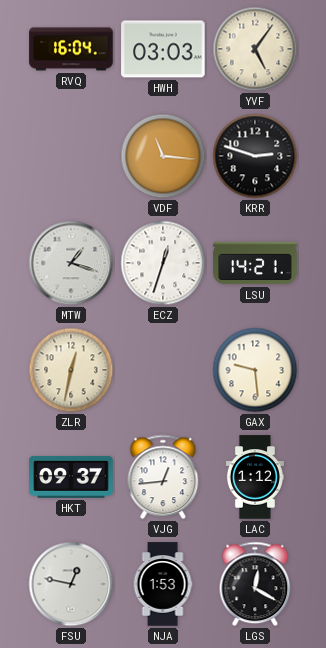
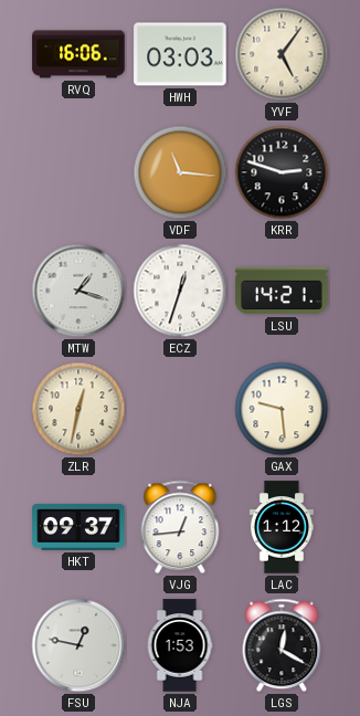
RVQ: 16:04 -> 16:06 (78, 54)
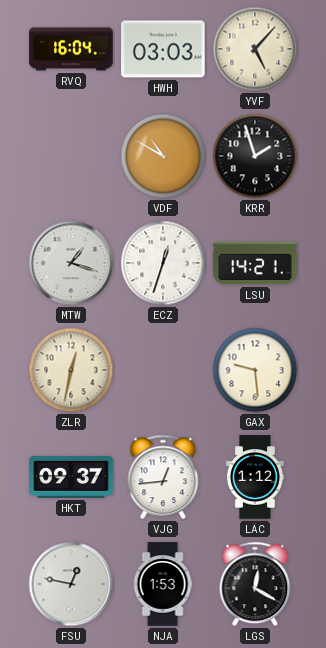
RVQ: 16:06 -> 16:04 (71, 49)
YVF: 5:06 -> 5:07 (255, 49)
VDF: 11:16 -> 10:50 (163, 156)
KRR: 2:48 -> 1:57 (255, 156)
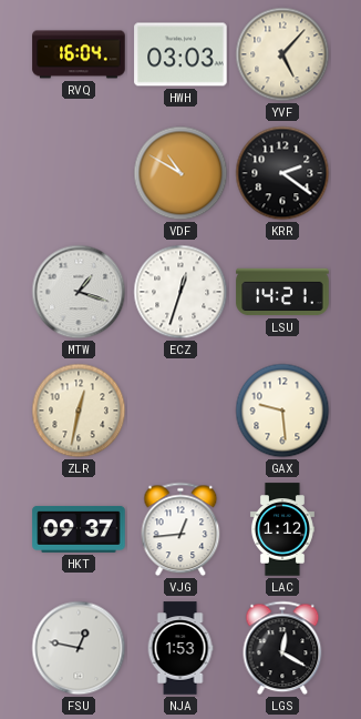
KRR: 1:57 -> 2:21 (282, 173)
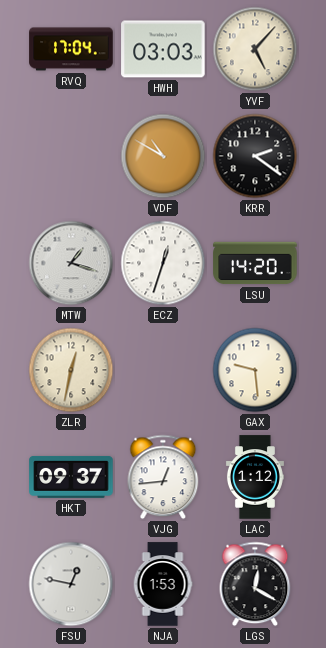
RVQ: 16:04 -> 17:04 (71, 49)
LSU: 14:21 -> 14:20 (255, 263)
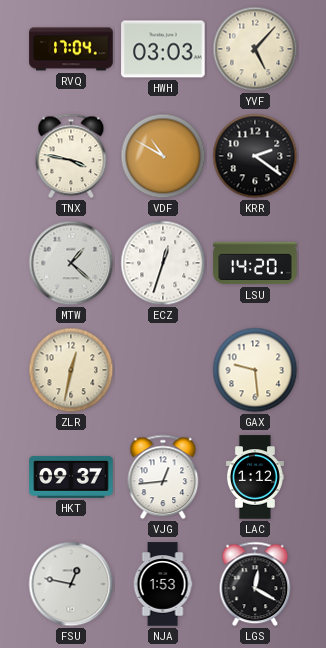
TNX: none -> 3:47 (71, 156)
MTW: 1:18 -> 1:22 (71, 263)
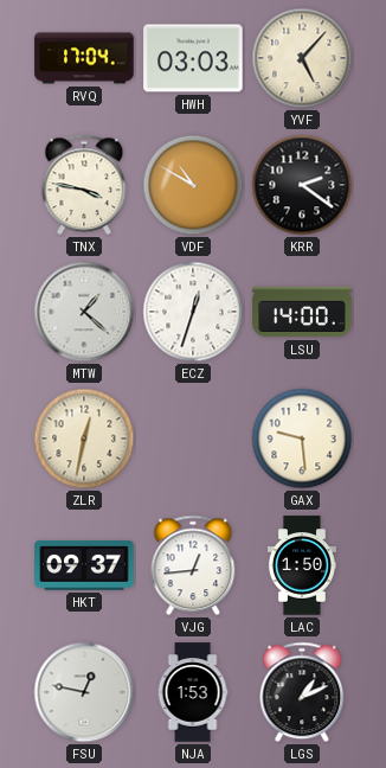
LSU: 14:20 -> 14:00 (302, 312)
LAC: 1:12 -> 1:50 (302, 565)
LGS: 12:20 -> 1:11 (302, 692)
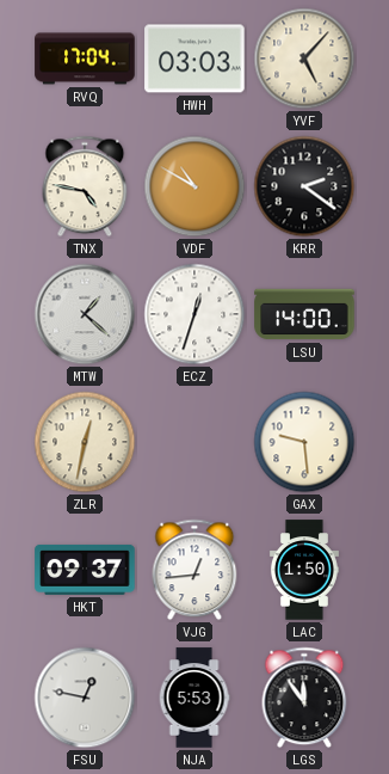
TNX: 3:47 -> 4:47 (85, 186)
NJA: 1:53 -> 5:53 (194, 698)
LGS: 1:11 -> 11:54 (304, 698)
